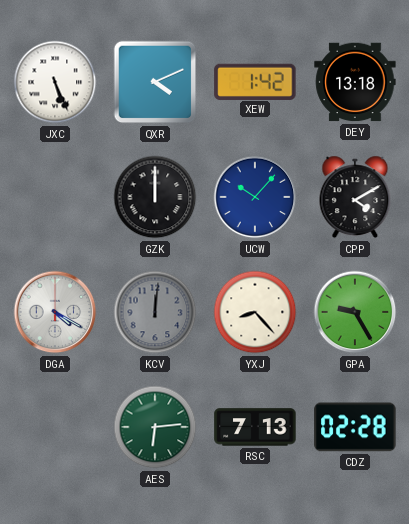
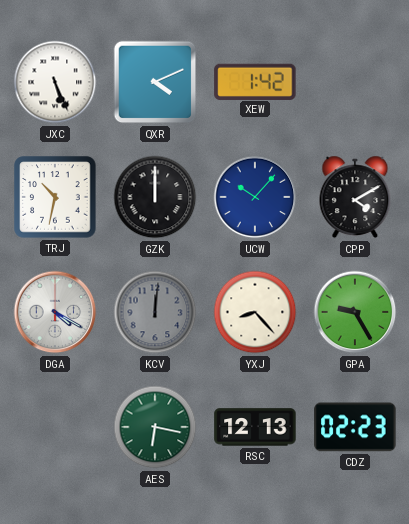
DEY: 13:18 -> none (355, 82)
TRJ: none -> 10:32 (55, 197)
AES: 6:14 -> 6:17 (155, 427)
RSC: 7:13 -> 12:13 (255, 427)
CDZ: 02:28 -> 02:23 (355, 427)
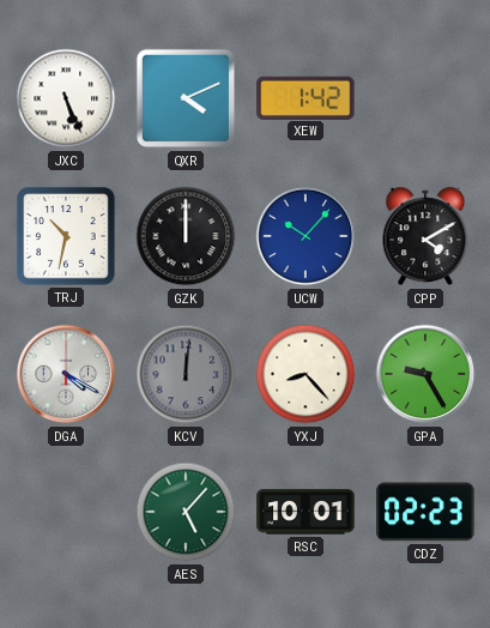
AES: 6:17 -> 5:07 (186, 512)
RSC: 12:13 -> 10:01 (306, 512)
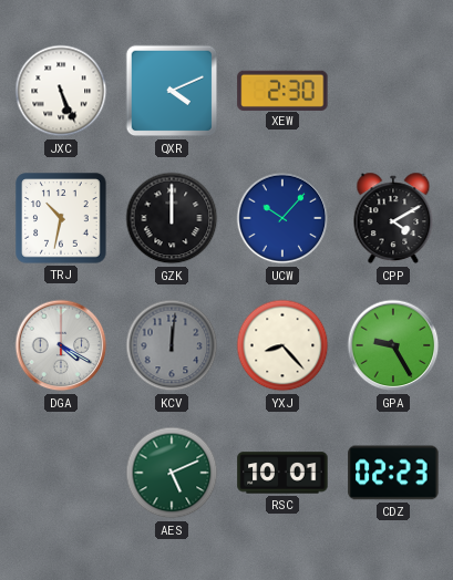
XEW: 1:42 -> 2:30 (282, 90)
AES: 5:07 -> 5:11 (172, 473)
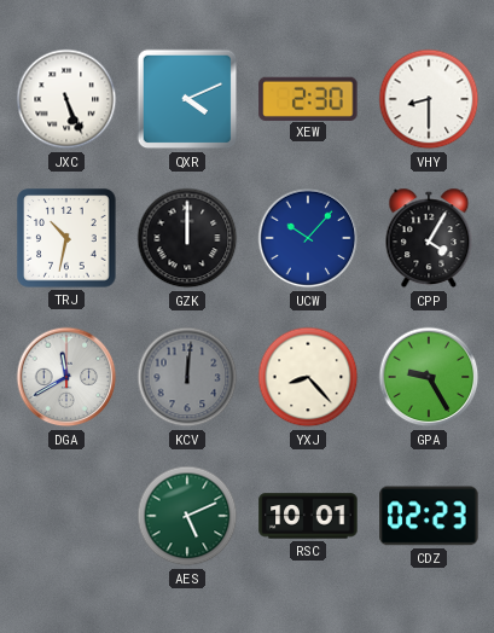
VHY: none -> 8:30 (429, 99)
CPP: 4:10 -> 4:05 (429, 238)
DGA: 4:20 -> 11:40 (66, 377)
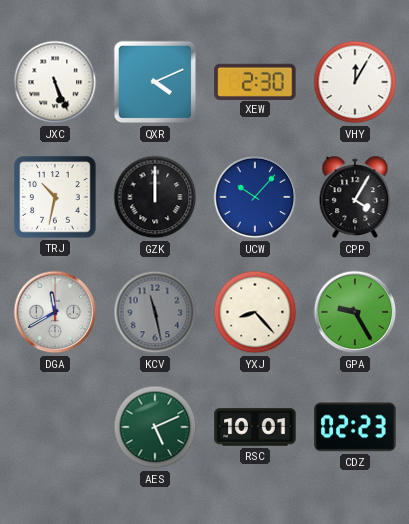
VHY: 8:30 -> 12:05 (355, 82)
KCV: 12:01 -> 11:28 (155, 312)
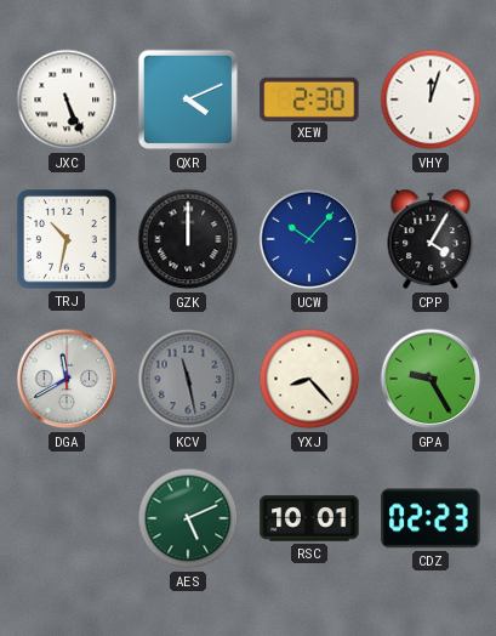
VHY: 12:05 -> 12:03 (431, 100)
